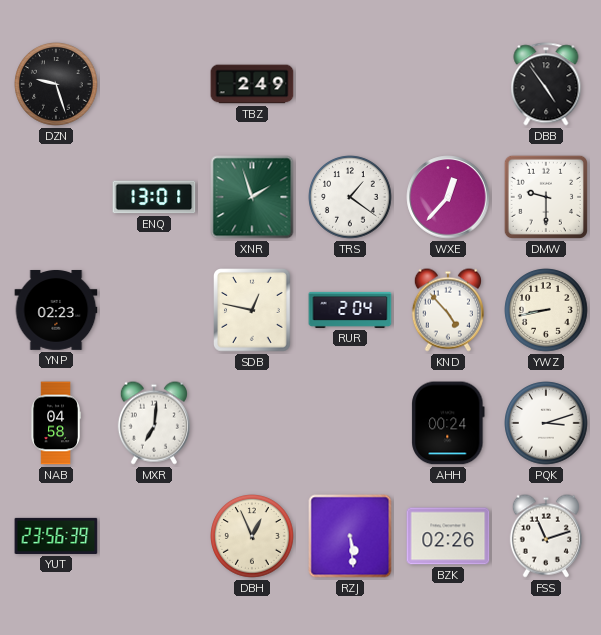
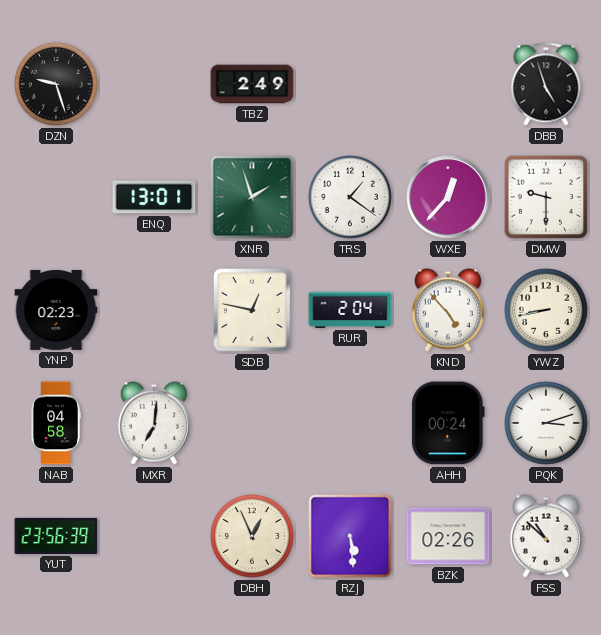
DBB: 4:54 -> 4:57 (546, 84)
FSS: 11:12 -> 10:52 (546, 536)
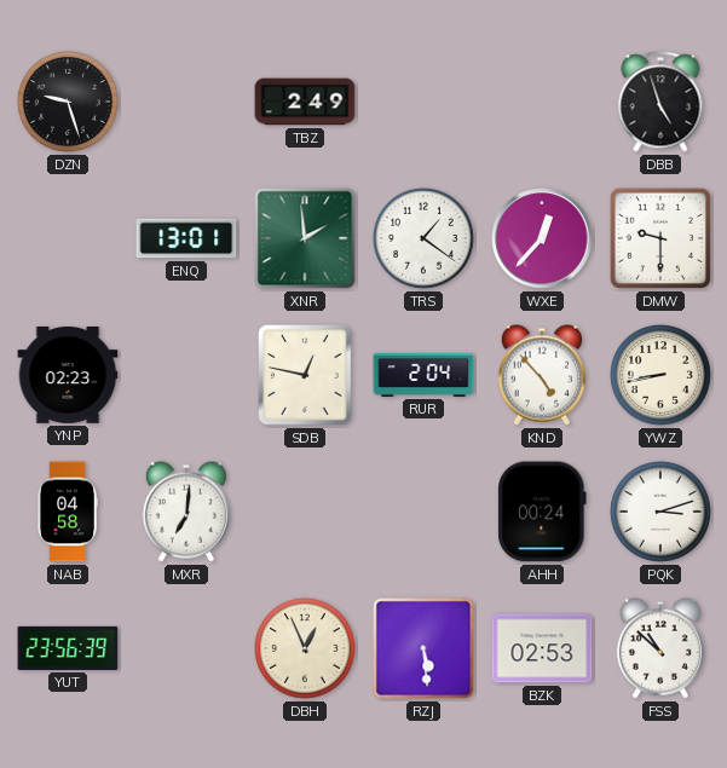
XNR: 1:57 -> 1:59 (305, 238)
BZK: 02:26 -> 02:53 (542, 648)
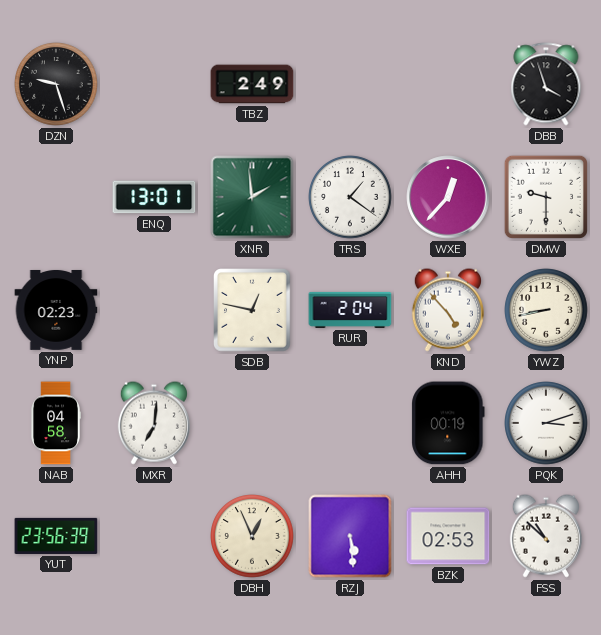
DBB: 4:57 -> 3:57 (546, 84)
AHH: 00:24 -> 00:19 (448, 423)
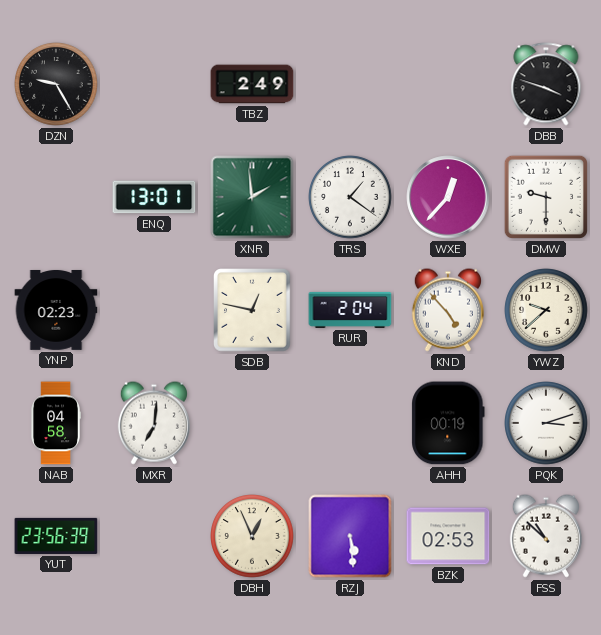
DZN: 9:27 -> 9:25 (56, 84)
DBB: 3:57 -> 3:48 (546, 84)
YWZ: 8:43 -> 9:38 (546, 310)
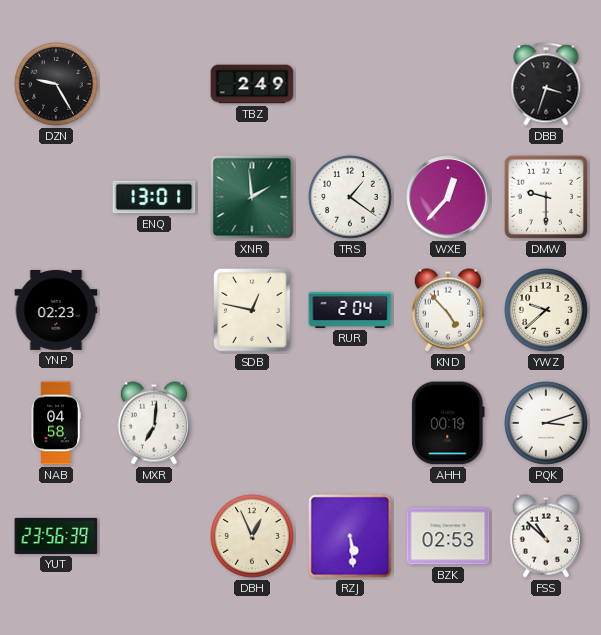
DBB: 3:48 -> 3:33 (546, 84)
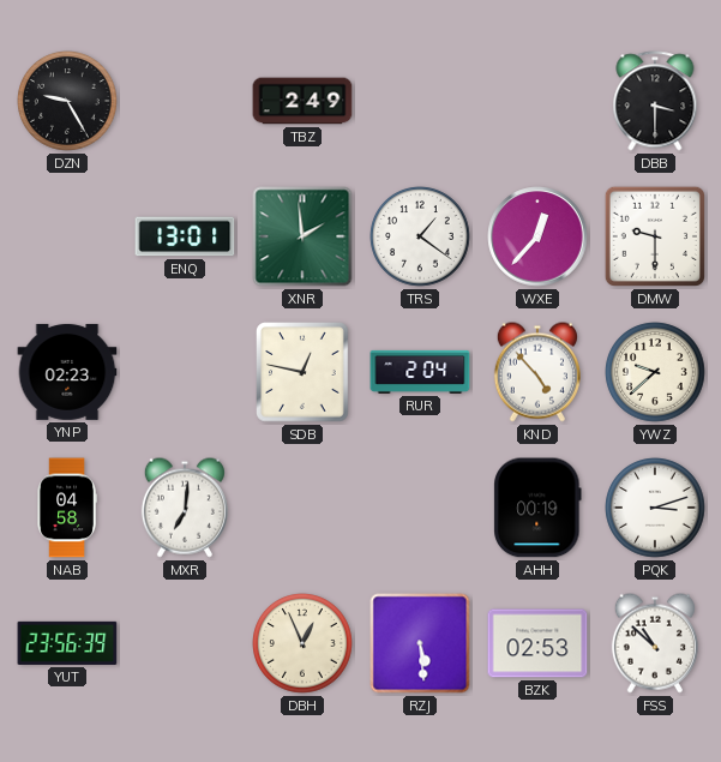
DBB: 3:33 -> 3:30 (655, 101)
